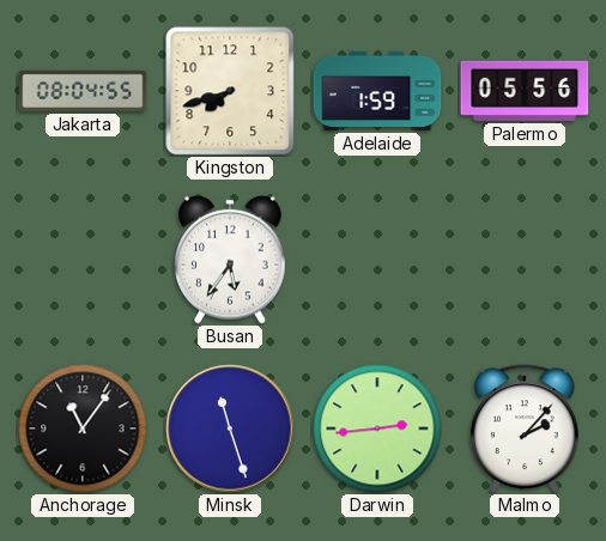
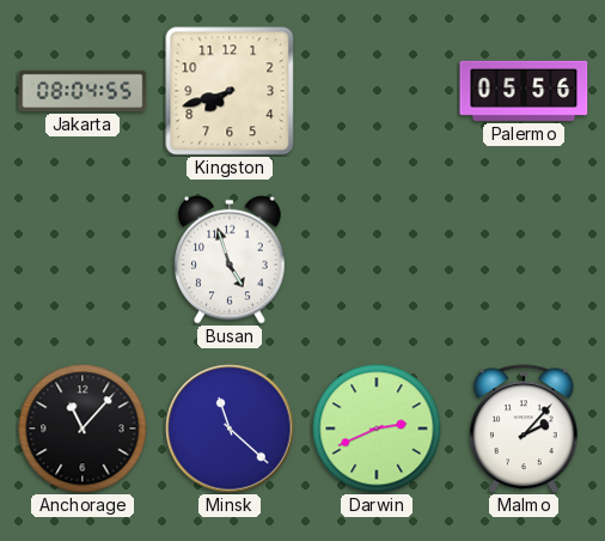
Adelaide: 1:59 -> none (377, 91)
Busan: 5:36 -> 4:57 (230, 260)
Anchorage: 11:06 -> 11:07 (82, 428)
Minsk: 11:27 -> 11:22 (230, 428)
Darwin: 2:44 -> 2:41 (377, 428)
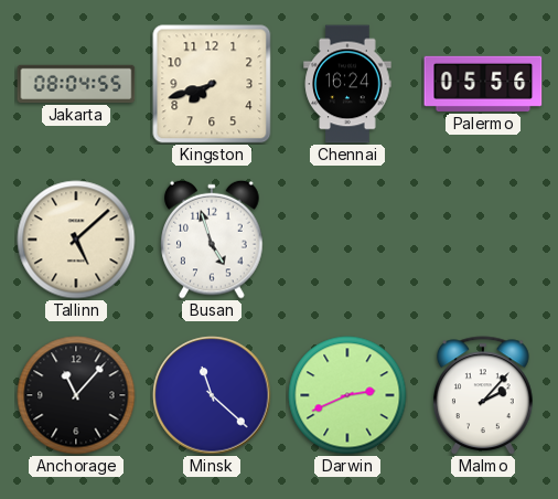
Chennai: none -> 16:24 (347, 84)
Tallinn: none -> 5:08 (76, 240)
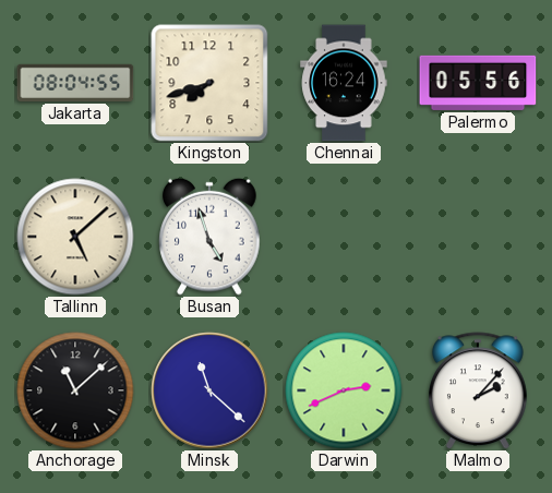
Anchorage: 11:07 -> 11:08 (75, 390)
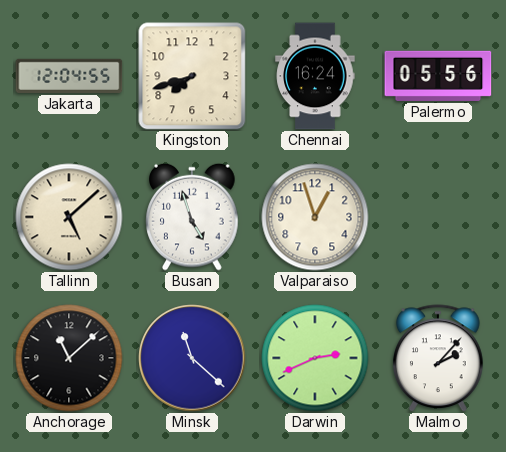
Jakarta: 08:04 -> 12:04 (69, 76)
Valparaiso: none -> 12:57 (315, 217)
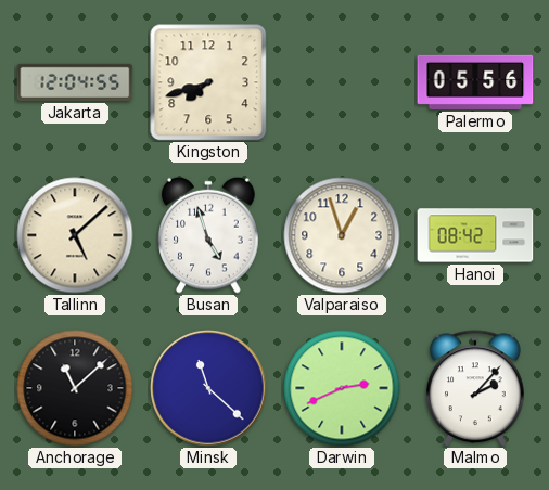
Chennai: 16:24 -> none (315, 76)
Hanoi: none -> 08:42 (475, 235)
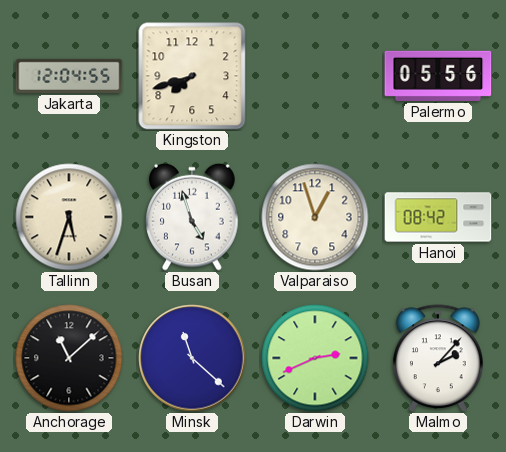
Tallinn: 5:08 -> 5:33 (69, 217)
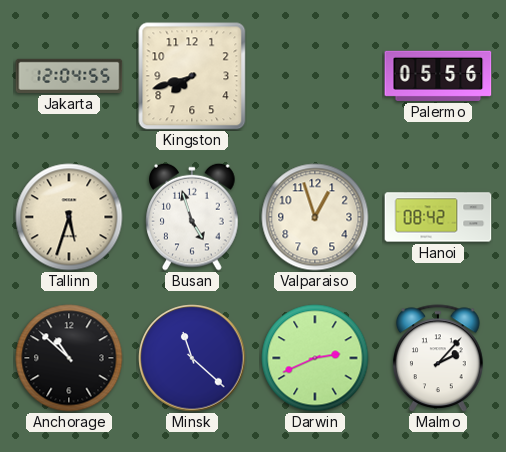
Anchorage: 11:08 -> 10:52 (69, 358)
